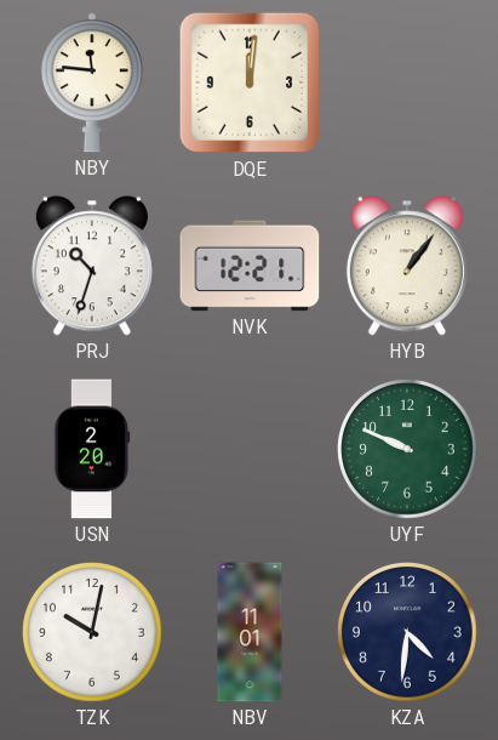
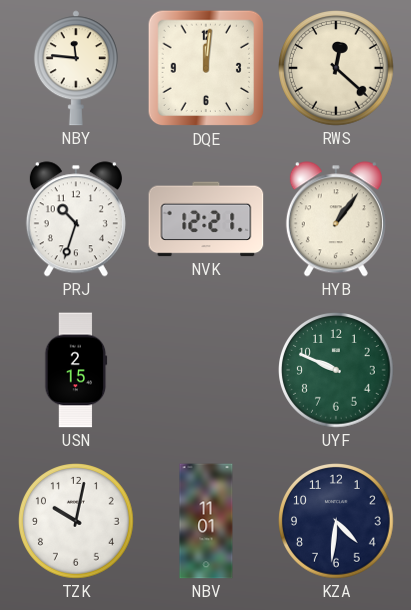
RWS: none -> 12:22 (337, 69)
USN: 2:20 -> 2:15 (76, 370)
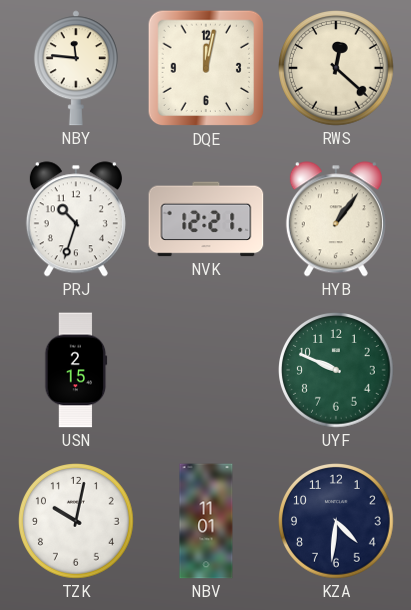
DQE: 12:01 -> 12:02 (206, 68)
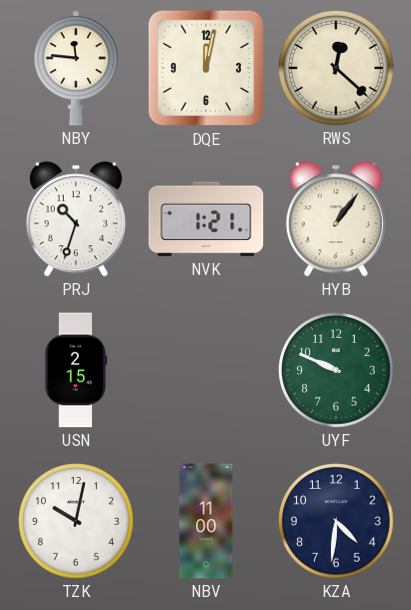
NVK: 12:21 -> 1:21 (206, 219)
NBV: 11:01 -> 11:00 (206, 521)
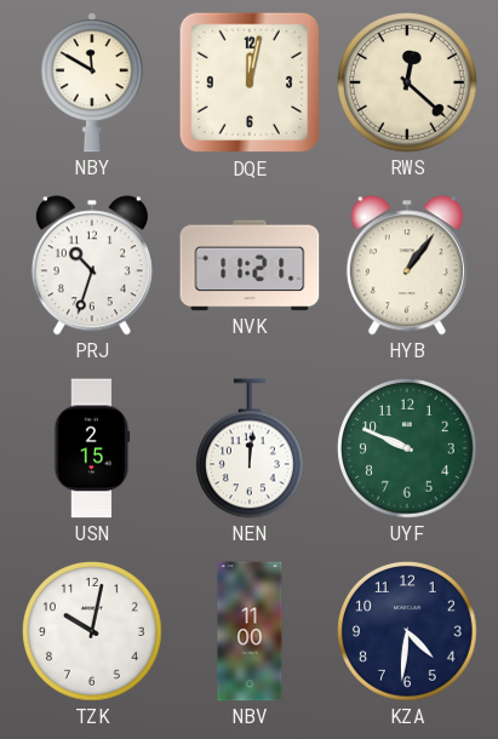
NBY: 11:46 -> 11:50 (92, 82)
NVK: 1:21 -> 11:21 (250, 265)
NEN: none -> 12:01 (250, 448)
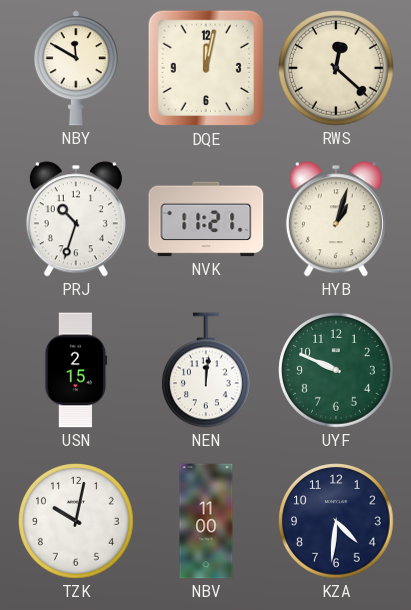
HYB: 1:06 -> 1:03 (336, 219)
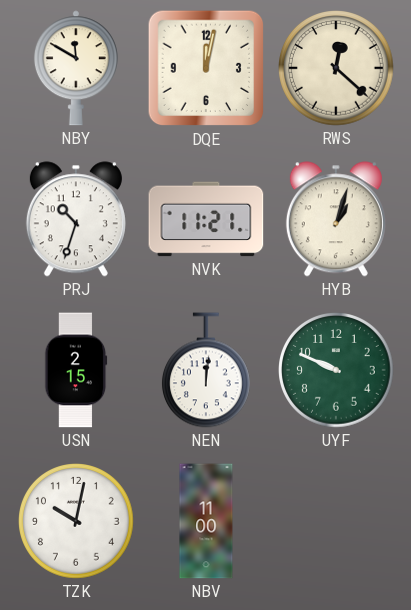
KZA: 4:31 -> none (337, 522)
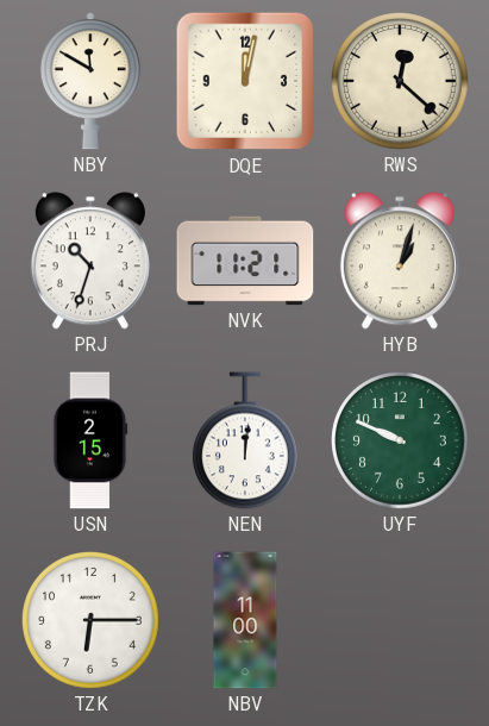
TZK: 10:02 -> 6:15 (92, 621)
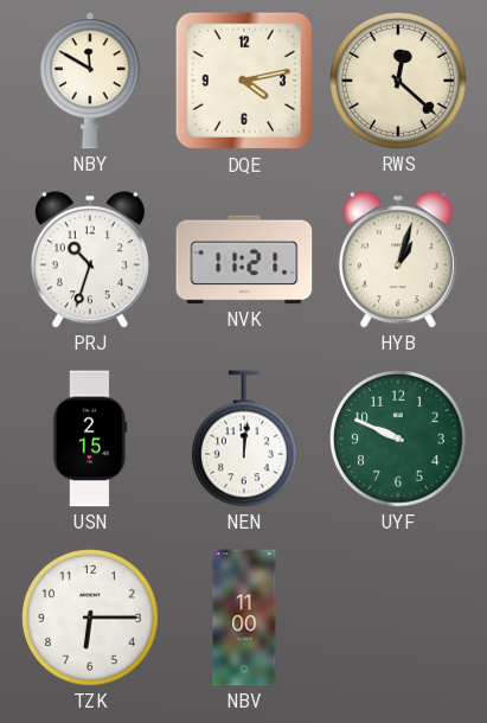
DQE: 12:02 -> 4:13 (244, 81)
